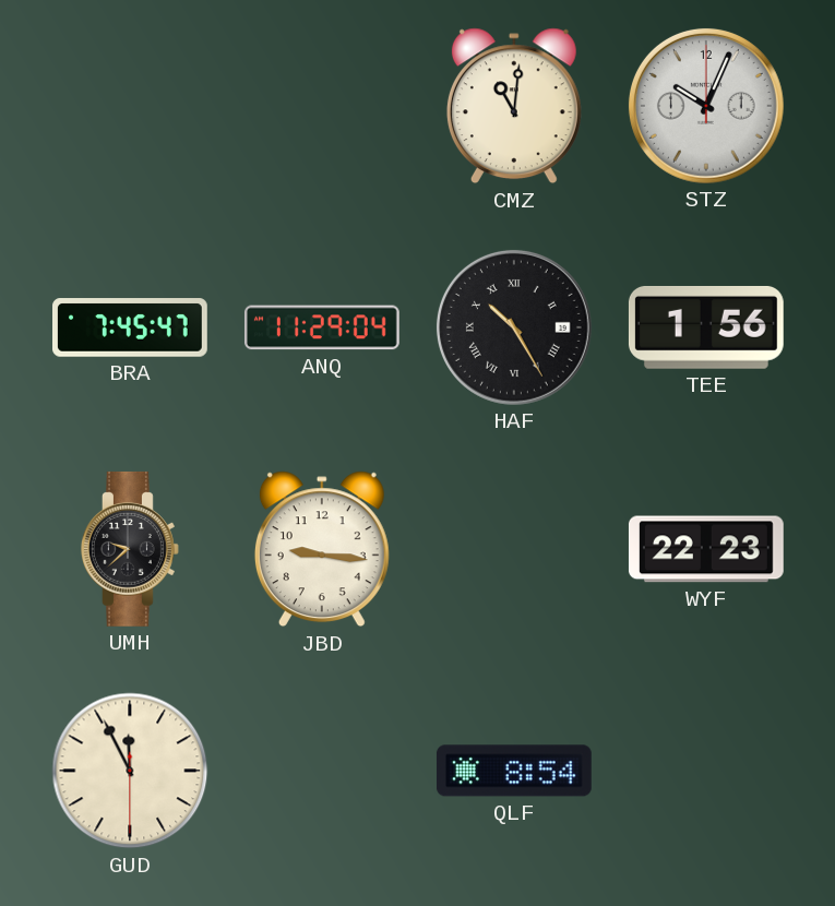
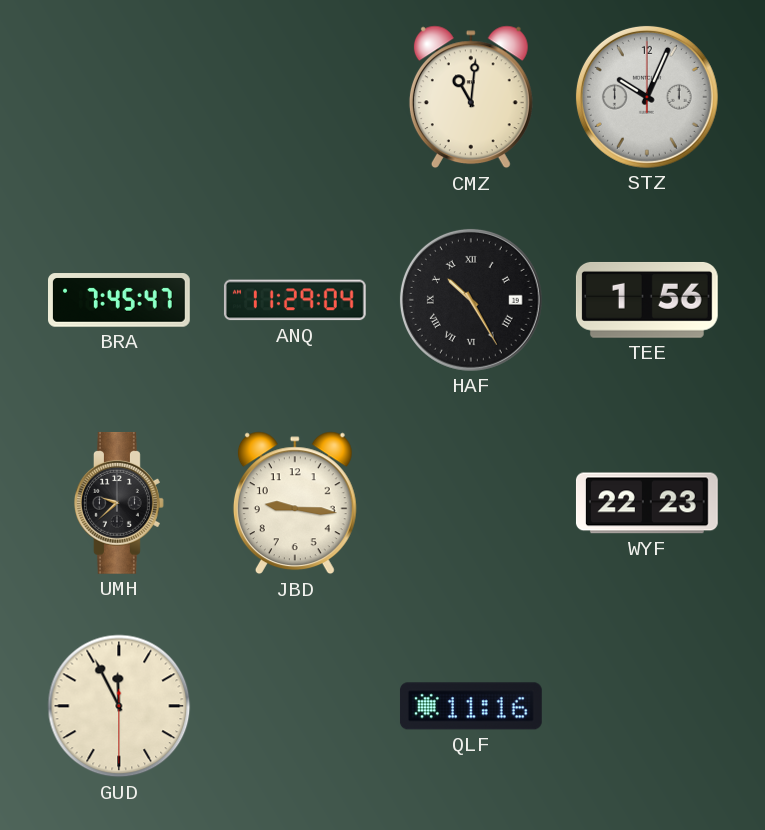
QLF: 8:54 -> 11:16 (471, 706)
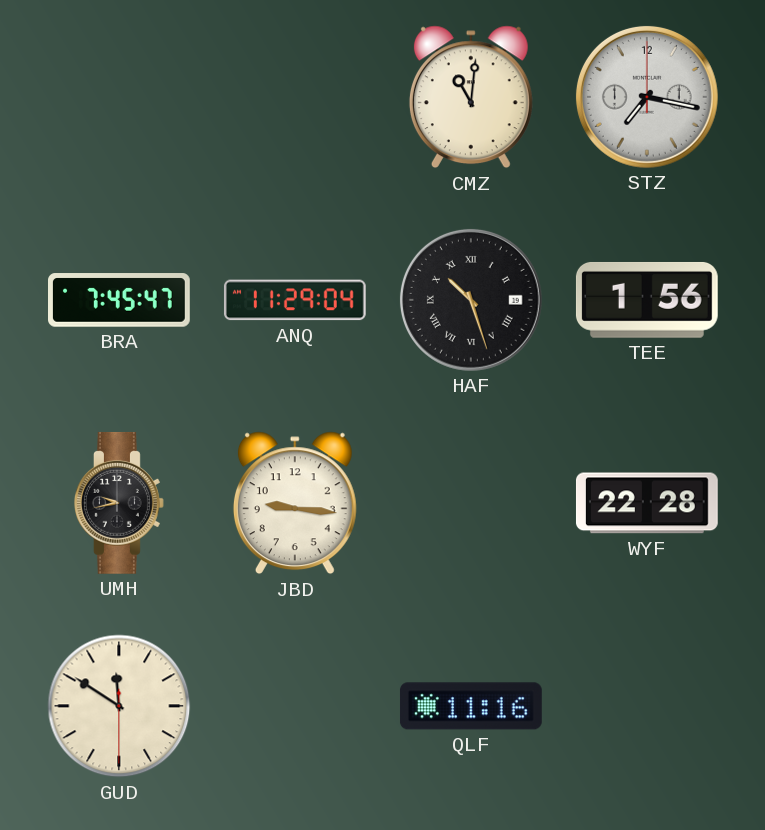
STZ: 10:04 -> 7:17 (647, 97)
HAF: 10:25 -> 10:27 (471, 300)
UMH: 9:38 -> 9:43 (120, 503)
WYF: 22:23 -> 22:28 (647, 503)
GUD: 11:55 -> 11:50 (119, 706)
